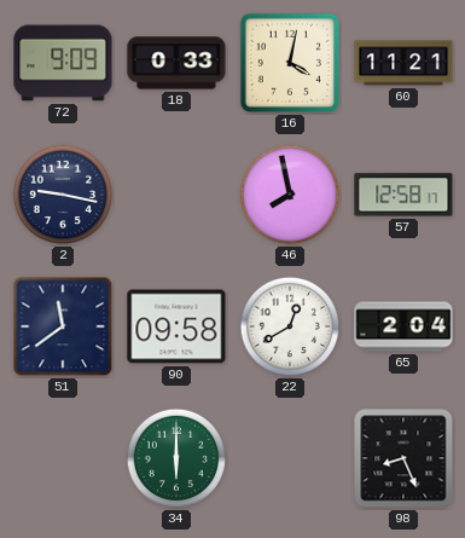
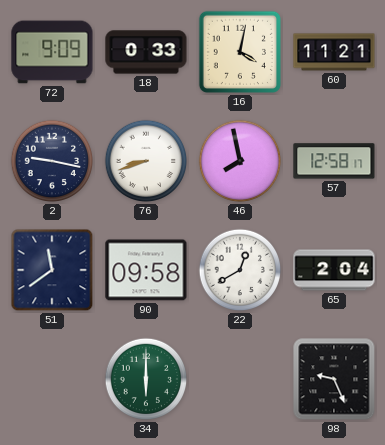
76: none -> 8:42 (146, 161)
98: 8:26 -> 9:26 (334, 379)
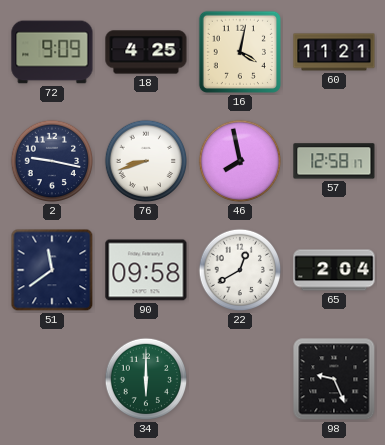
18: 0:33 -> 4:25 (146, 52)
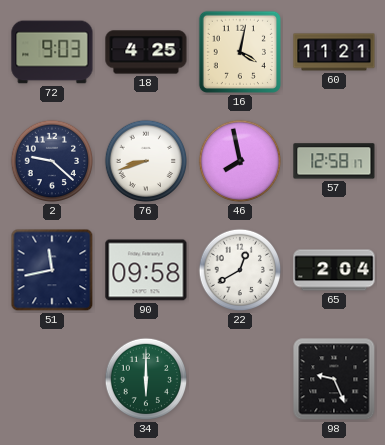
72: 9:09 -> 9:03 (52, 52)
2: 9:17 -> 9:22 (52, 161)
51: 11:39 -> 11:43 (52, 270)
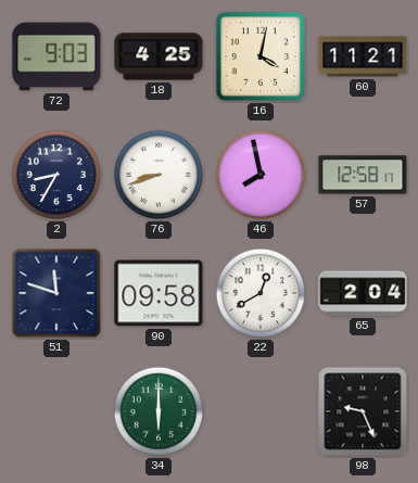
2: 9:22 -> 8:35 (56, 175)
51: 11:43 -> 11:48 (56, 293)
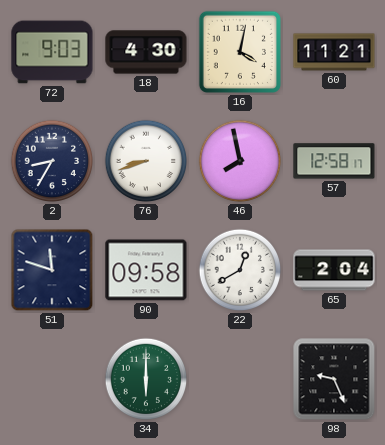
18: 4:25 -> 4:30 (146, 52)
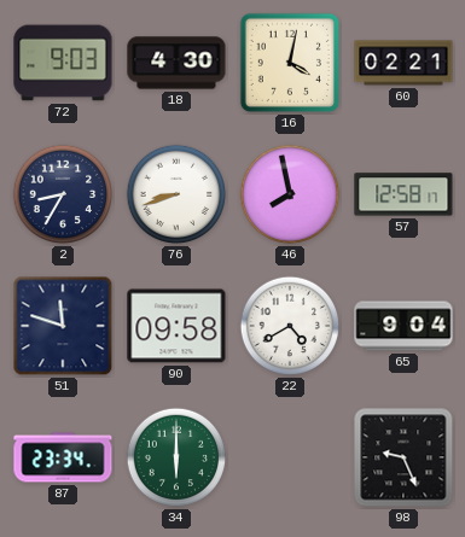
60: 11:21 -> 02:21 (403, 63)
22: 12:40 -> 4:40 (290, 326)
65: 2:04 -> 9:04 (403, 326)
87: none -> 23:34 (63, 457)
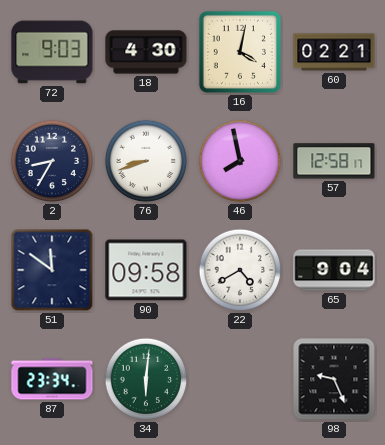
51: 11:48 -> 11:51 (52, 270)
34: 6:00 -> 6:01 (146, 379)
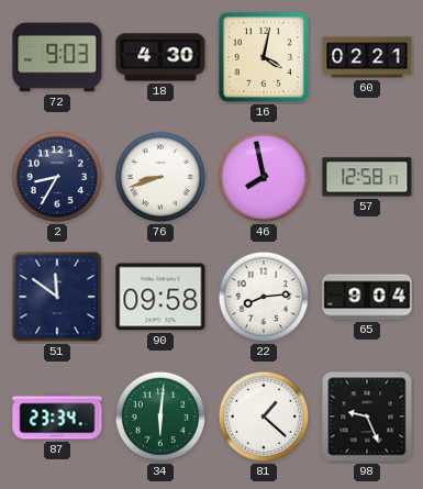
22: 4:40 -> 8:14 (264, 297)
81: none -> 1:22 (264, 416)
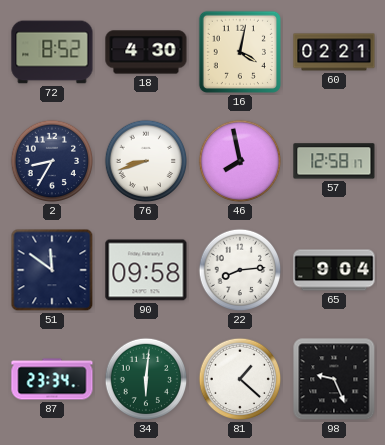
72: 9:03 -> 8:52 (52, 52)
